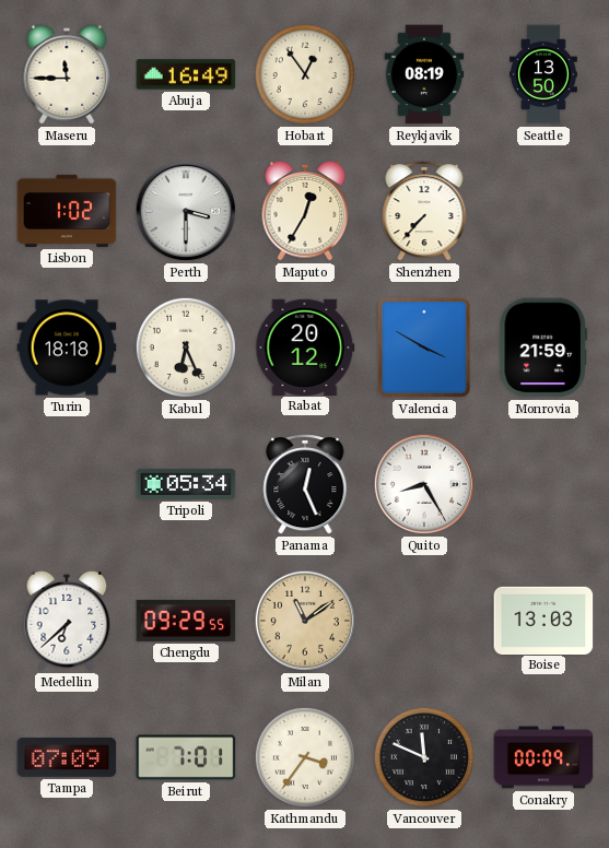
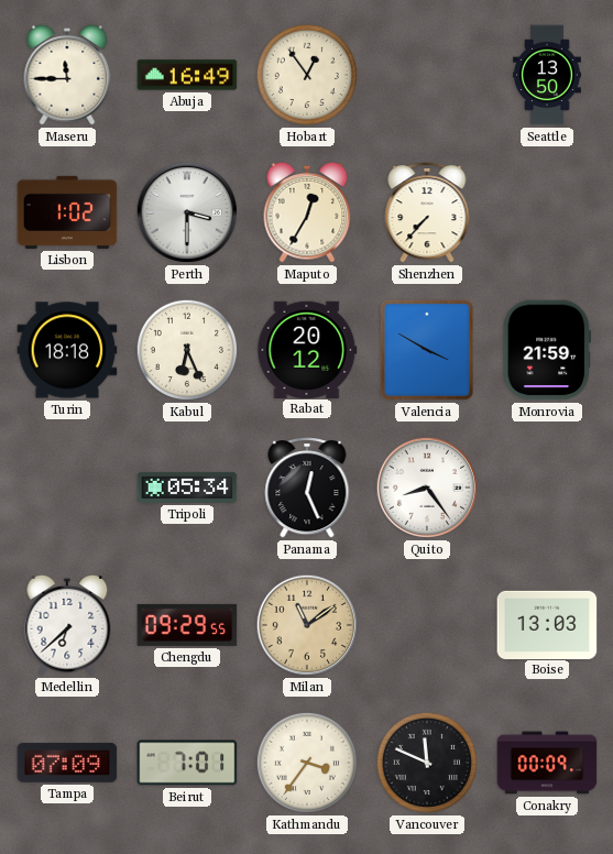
Reykjavik: 08:19 -> none (424, 74)
Quito: 8:25 -> 8:24 (427, 488)
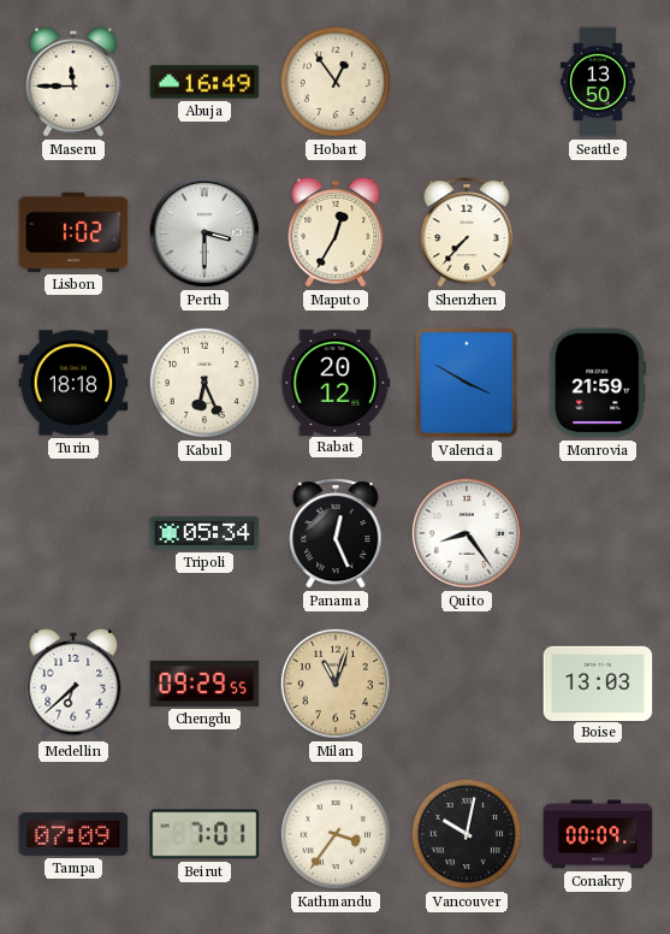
Milan: 11:09 -> 11:03 (336, 684)
Vancouver: 11:49 -> 10:02 (467, 834)
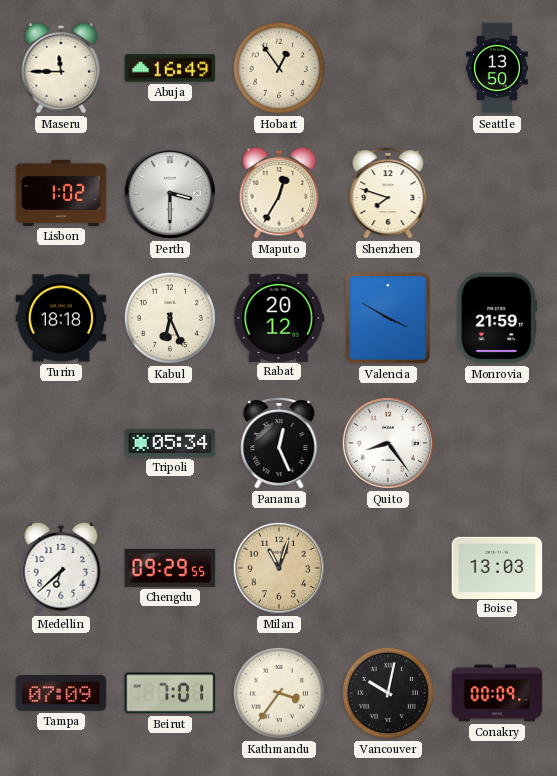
Shenzhen: 7:37 -> 7:48 (388, 193)
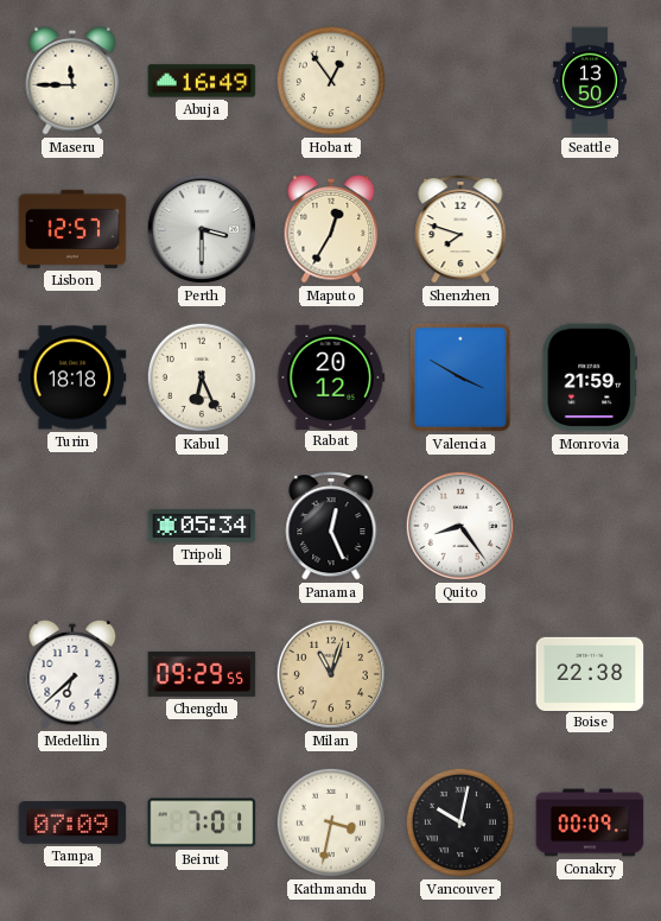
Lisbon: 1:02 -> 12:57 (72, 229)
Boise: 13:03 -> 22:38 (590, 673)
Kathmandu: 3:36 -> 3:32 (331, 822)
